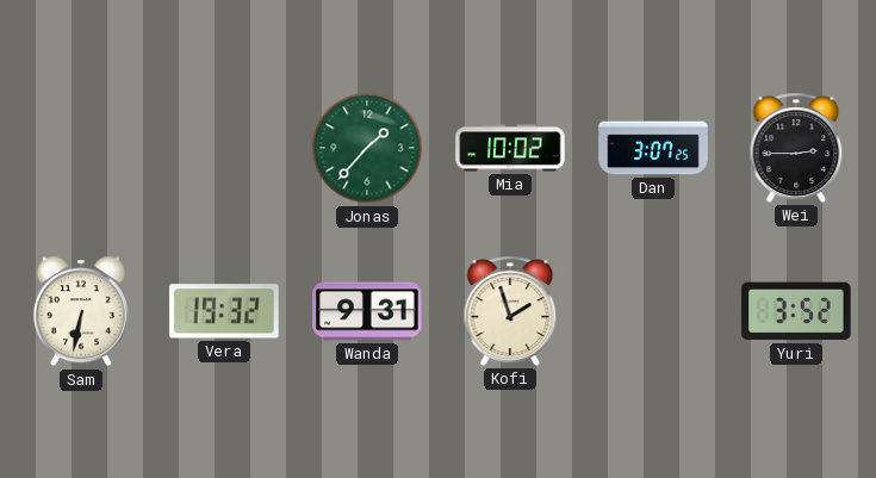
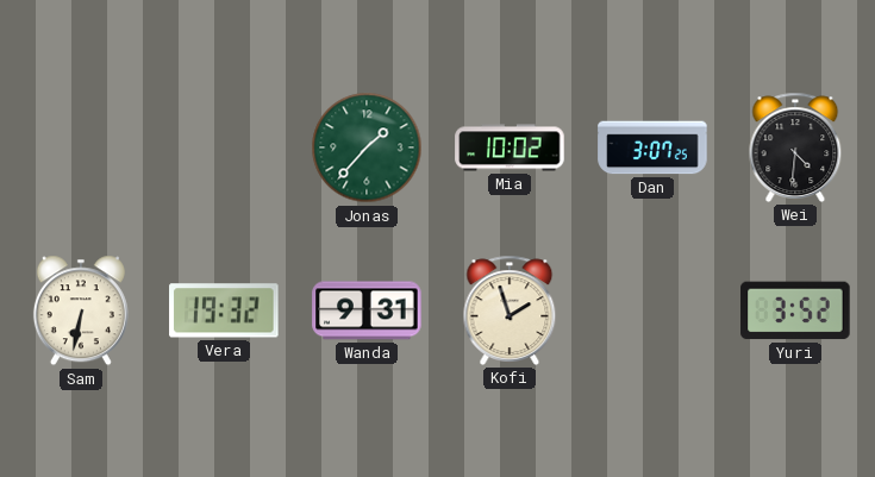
Wei: 2:45 -> 4:31 (795, 148)
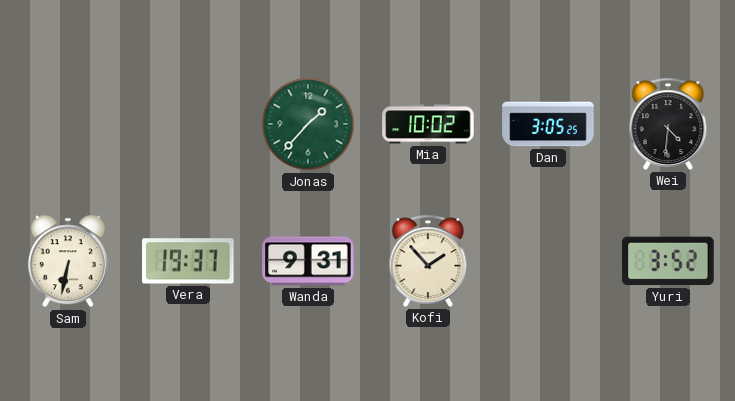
Dan: 3:07 -> 3:05 (548, 124)
Vera: 19:32 -> 19:37 (188, 261)
Kofi: 1:57 -> 1:53 (428, 261)
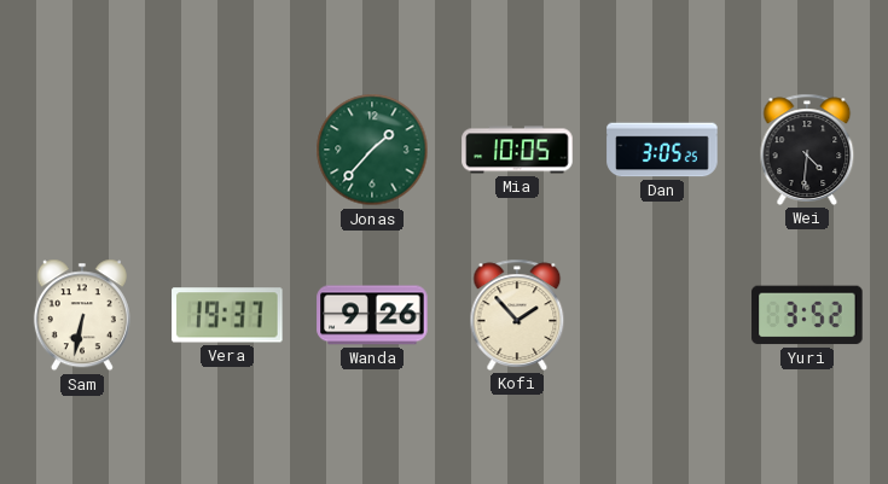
Mia: 10:02 -> 10:05 (517, 150)
Wanda: 9:31 -> 9:26 (372, 315)
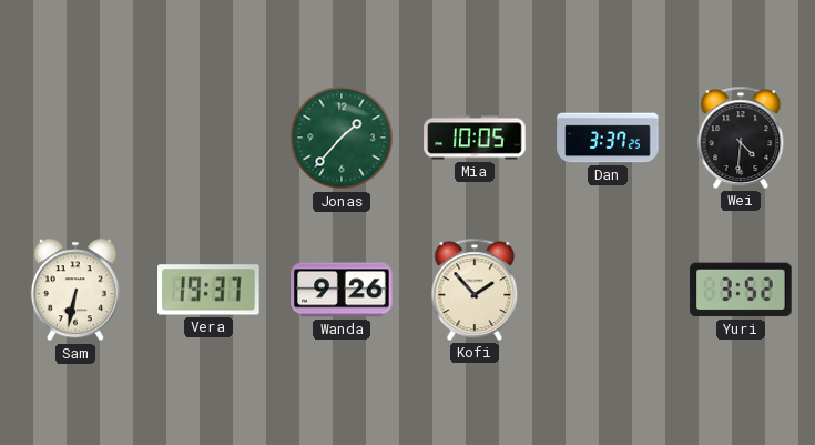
Dan: 3:05 -> 3:37 (608, 138)
